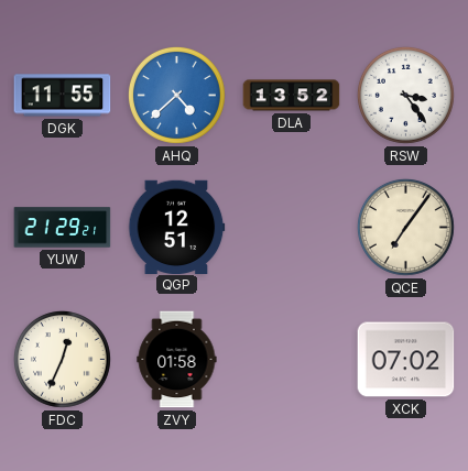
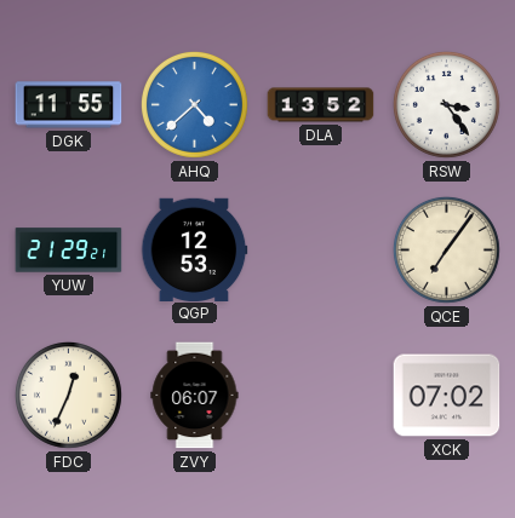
QGP: 12:51 -> 12:53 (195, 249)
ZVY: 01:58 -> 06:07 (195, 396)
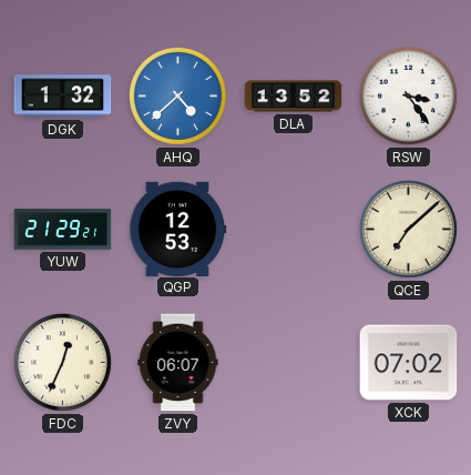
DGK: 11:55 -> 1:32 (63, 97)
QCE: 7:06 -> 7:08 (408, 229)
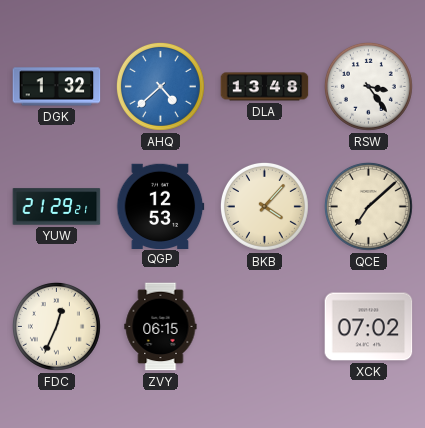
DLA: 13:52 -> 13:48 (265, 87)
BKB: none -> 4:07 (264, 206)
ZVY: 06:07 -> 06:15 (161, 327)
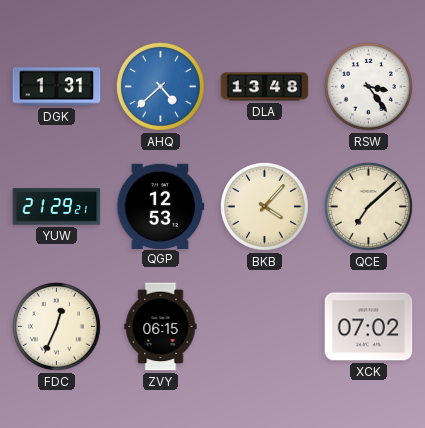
DGK: 1:32 -> 1:31 (57, 87)
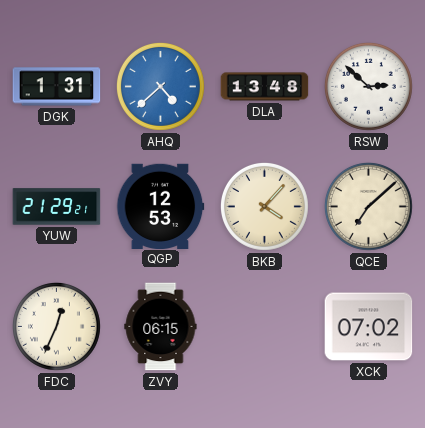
RSW: 3:24 -> 2:52 (368, 86)
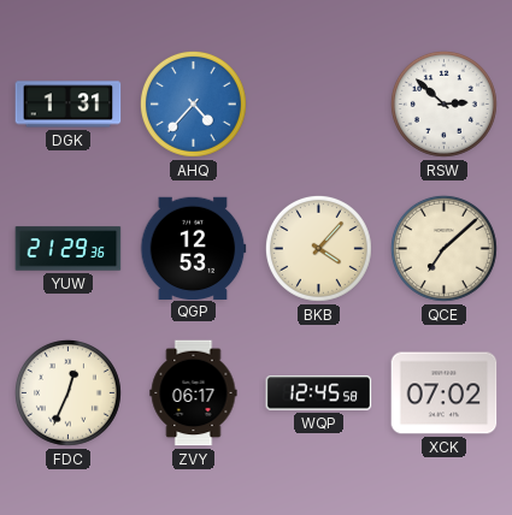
AHQ: 4:38 -> 4:37 (193, 103)
DLA: 13:48 -> none (265, 87)
YUW: 21:29:21 -> 21:29:36 (69, 249)
ZVY: 06:15 -> 06:17 (194, 393)
WQP: none -> 12:45 (319, 393)
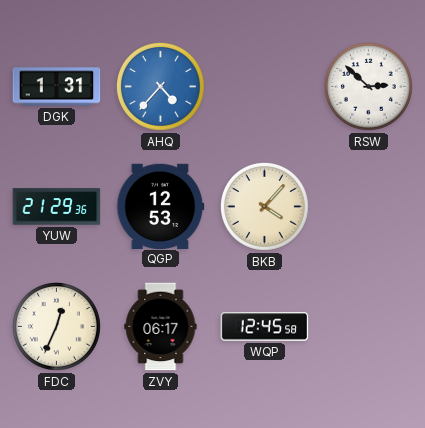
QCE: 7:08 -> none (443, 248)
XCK: 07:02 -> none (445, 393)
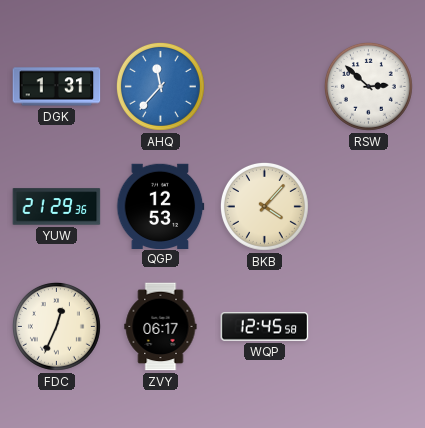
AHQ: 4:37 -> 11:37 (160, 86)
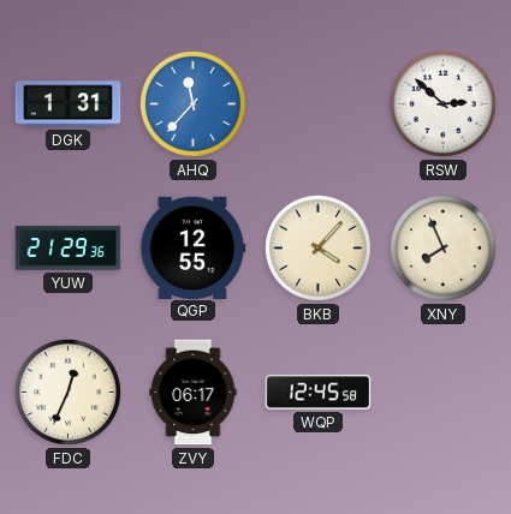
QGP: 12:53 -> 12:55 (194, 247)
XNY: none -> 7:56 (442, 247)
